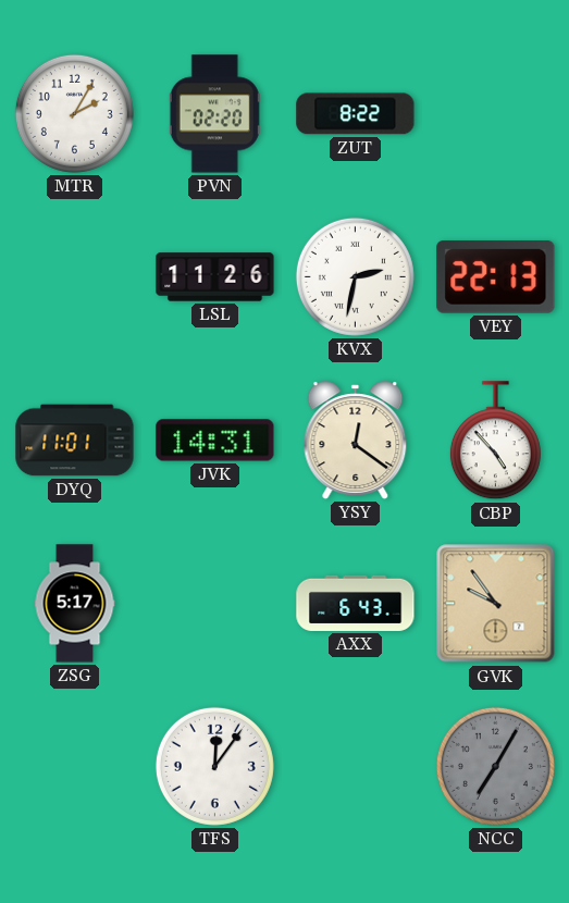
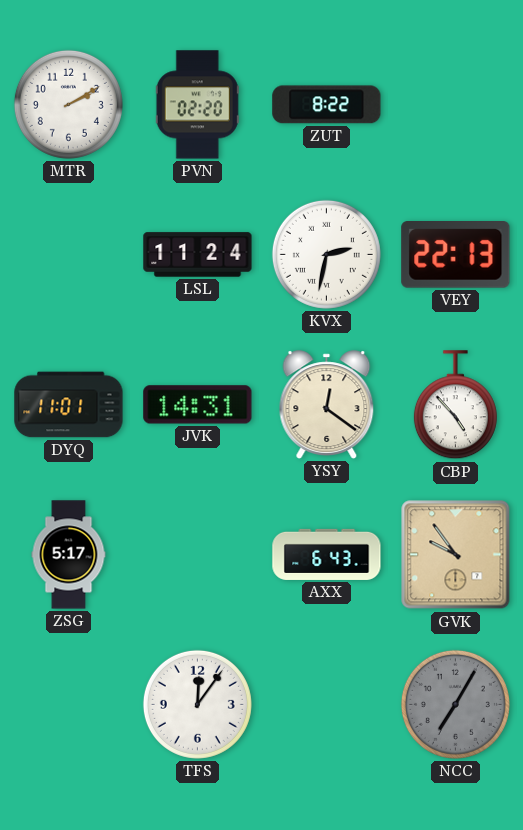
MTR: 2:05 -> 2:10 (68, 104)
LSL: 11:26 -> 11:24 (198, 255)
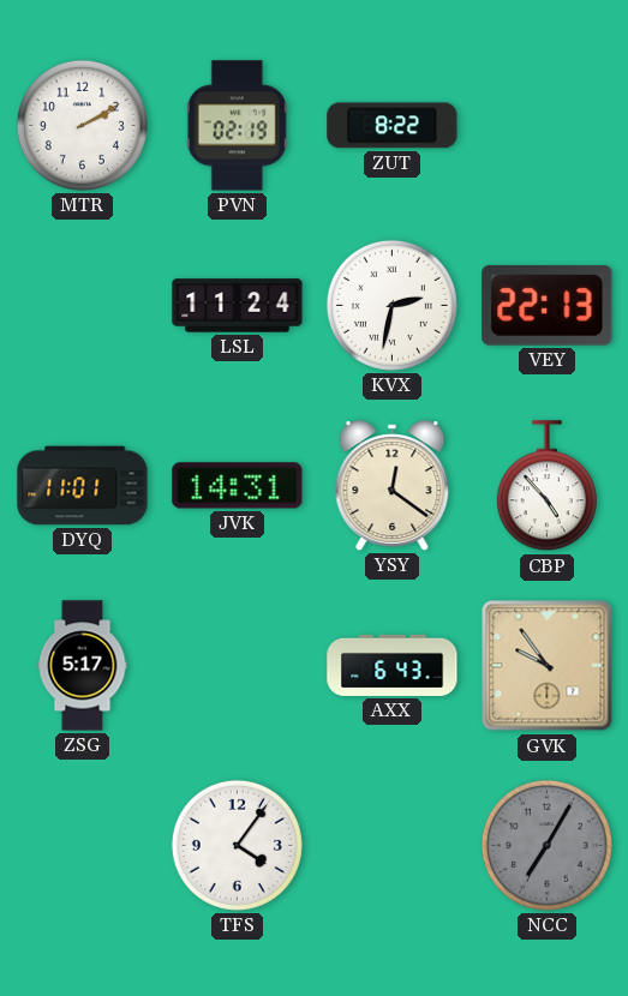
PVN: 02:20 -> 02:19 (237, 126)
TFS: 12:06 -> 4:06 (237, 845)
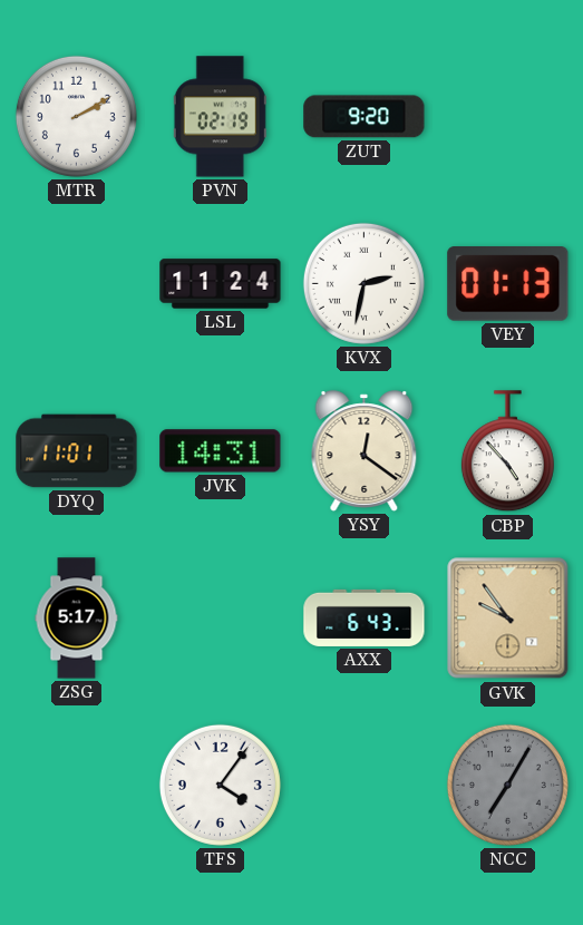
ZUT: 8:22 -> 9:20 (365, 117)
VEY: 22:13 -> 01:13 (508, 284)
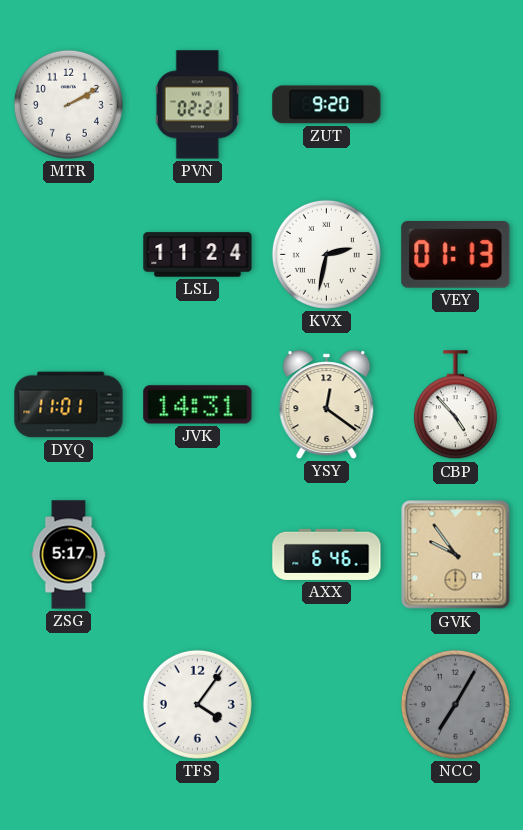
PVN: 02:19 -> 02:21 (197, 105)
AXX: 6:43 -> 6:46 (327, 554)
